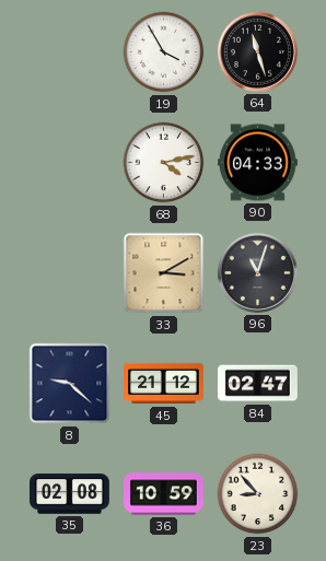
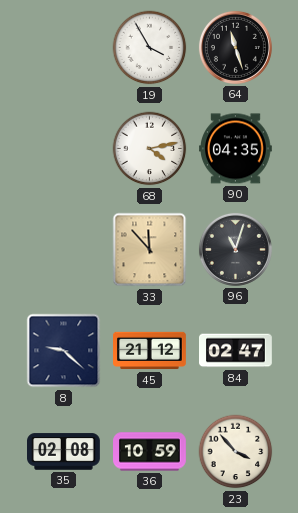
90: 04:33 -> 04:35 (236, 149)
33: 3:10 -> 11:53 (150, 250)
23: 8:53 -> 3:53 (236, 452)
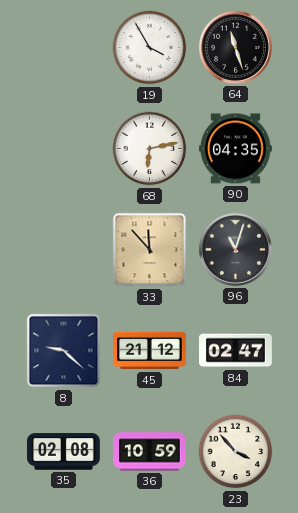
68: 4:13 -> 6:13 (150, 149)
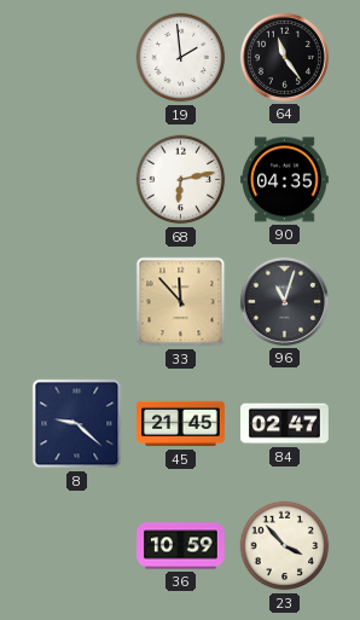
19: 3:55 -> 1:59 (181, 58)
64: 11:27 -> 11:24 (284, 57)
45: 21:12 -> 21:45 (181, 424)
35: 02:08 -> none (64, 452)
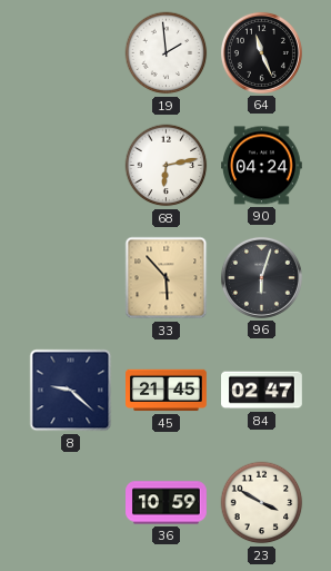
64: 11:24 -> 11:26 (261, 52)
90: 04:35 -> 04:24 (262, 166)
33: 11:53 -> 5:53 (167, 278)
96: 11:03 -> 6:03 (261, 277)
23: 3:53 -> 3:50 (262, 503)
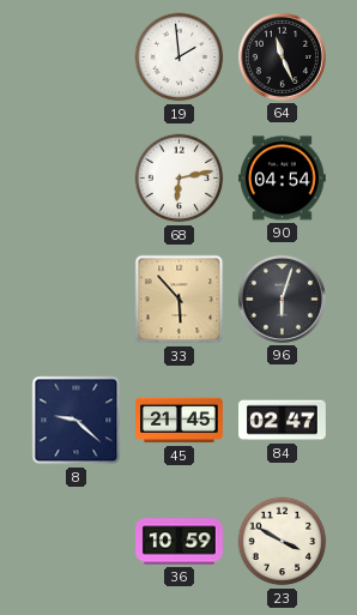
90: 04:24 -> 04:54 (283, 179)
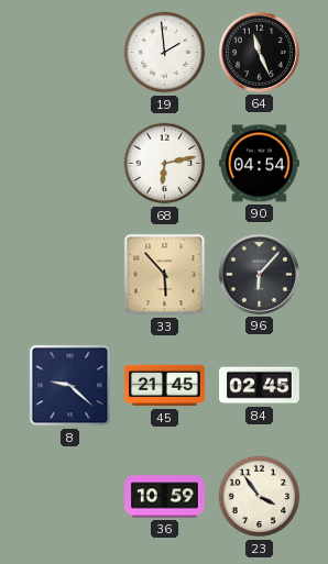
96: 6:03 -> 6:07 (259, 274)
84: 02:47 -> 02:45 (260, 386)
23: 3:50 -> 3:54 (260, 497)
